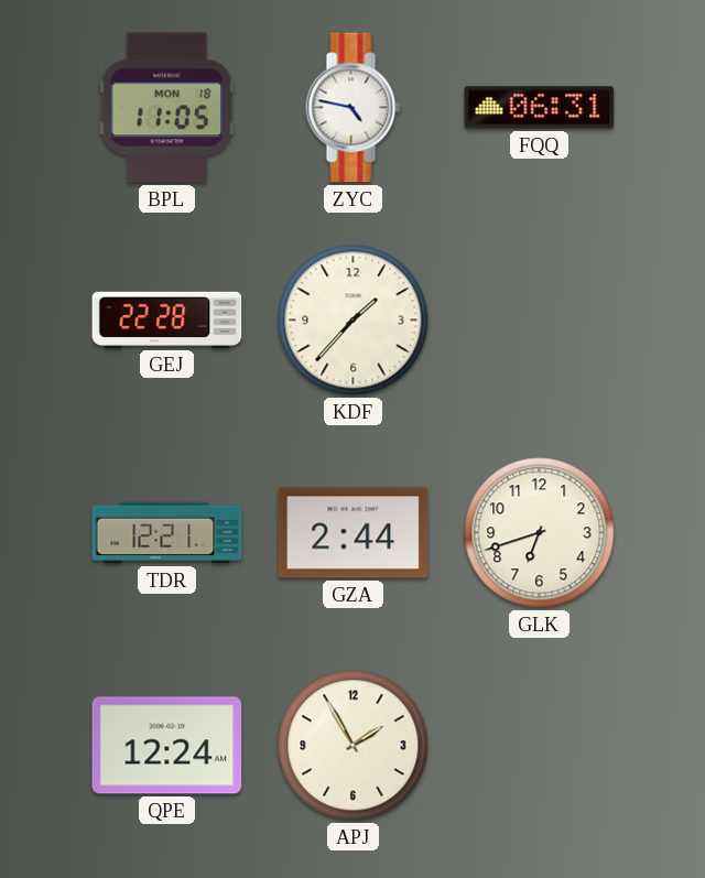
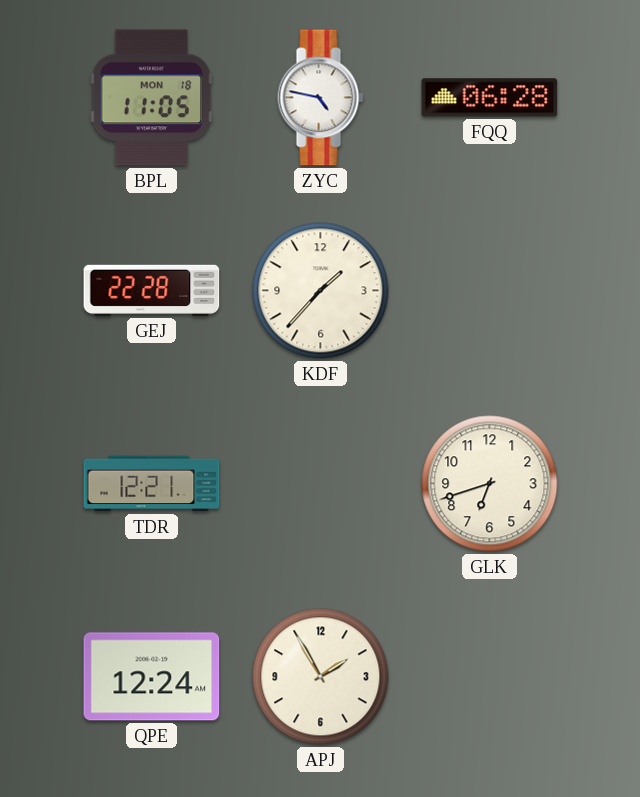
FQQ: 06:31 -> 06:28 (490, 98)
GZA: 2:44 -> none (354, 533)
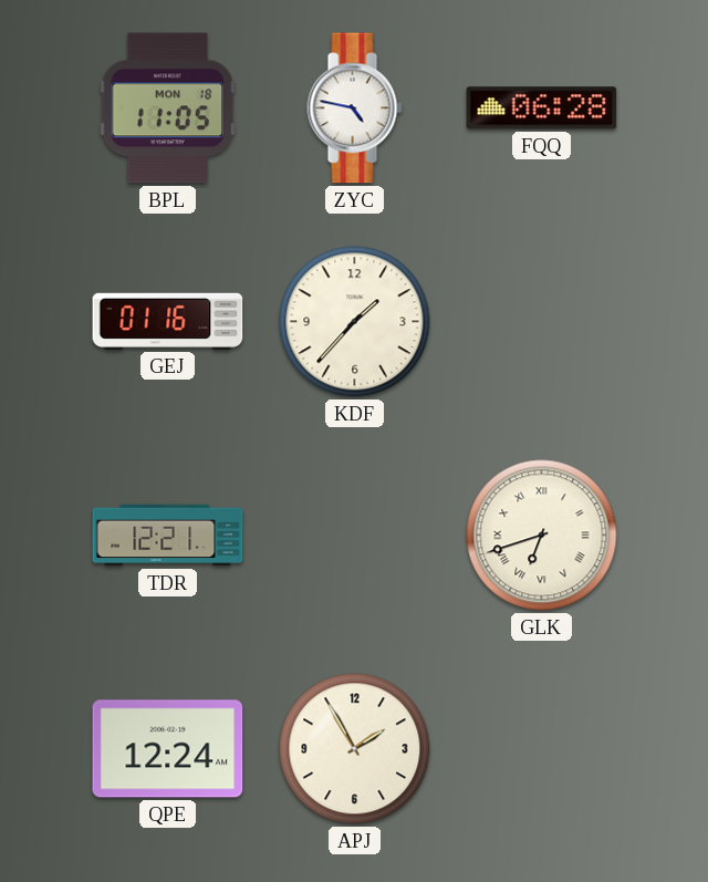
GEJ: 22:28 -> 01:16 (168, 321)
GLK numerals: Arabic -> Roman (542, 536)
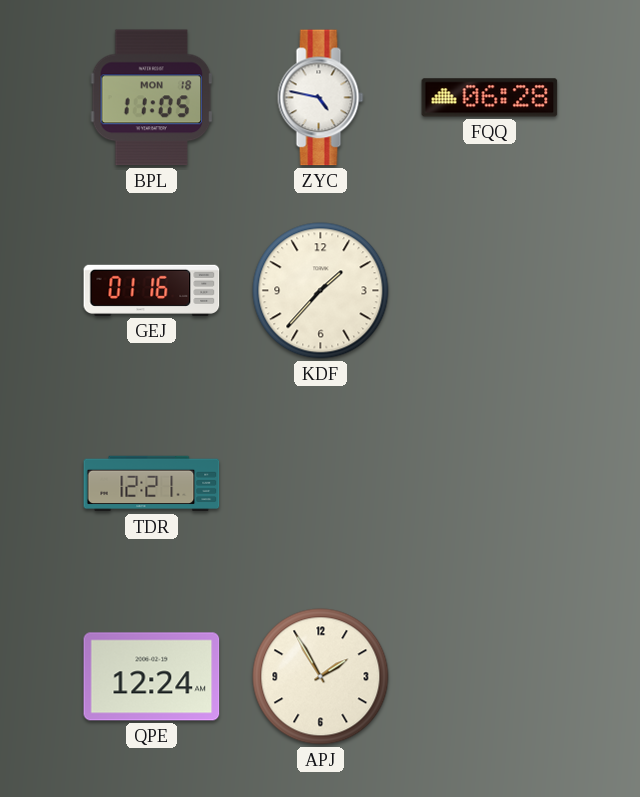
GLK: 6:42 -> none (542, 536)
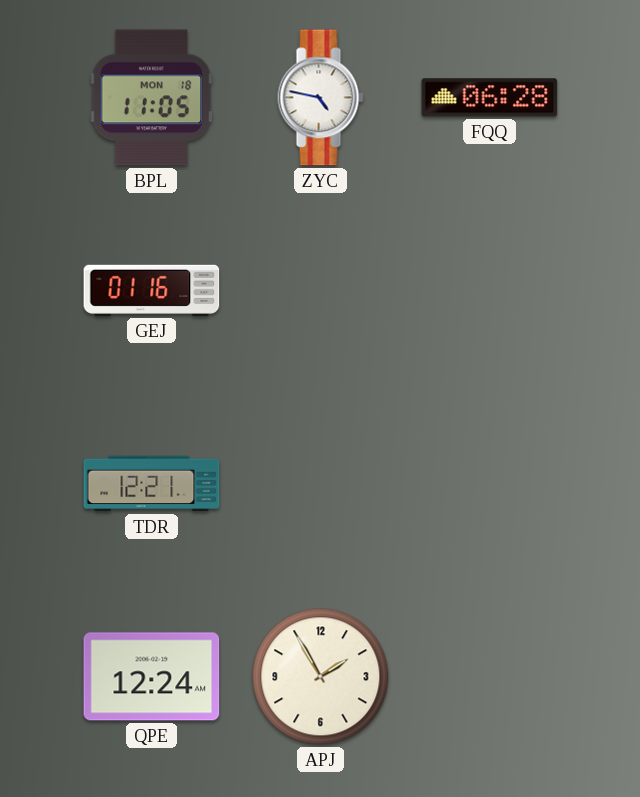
KDF: 1:37 -> none (321, 291)
